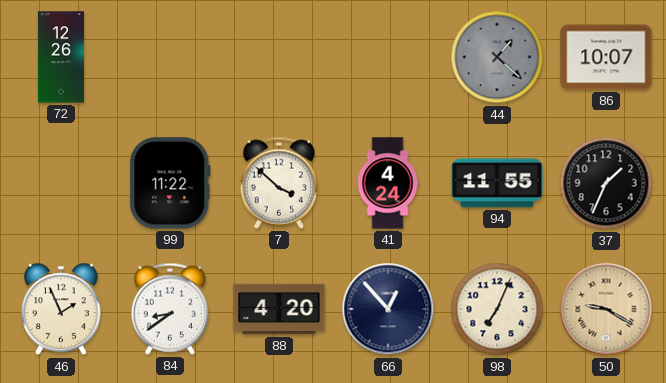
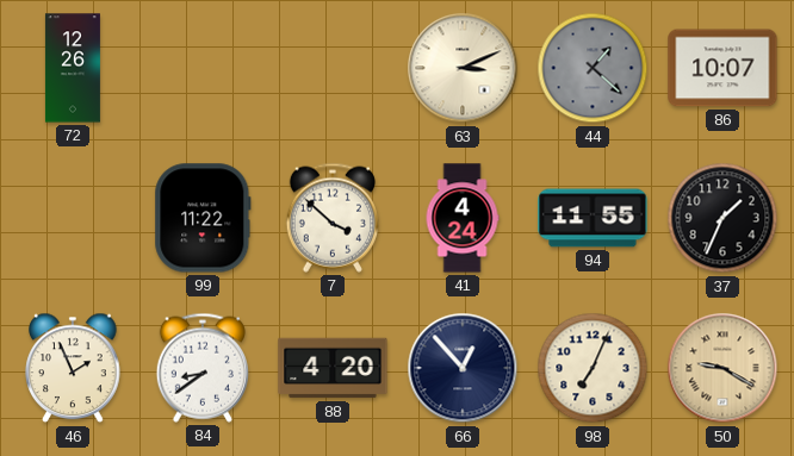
63: none -> 3:11 (463, 68)
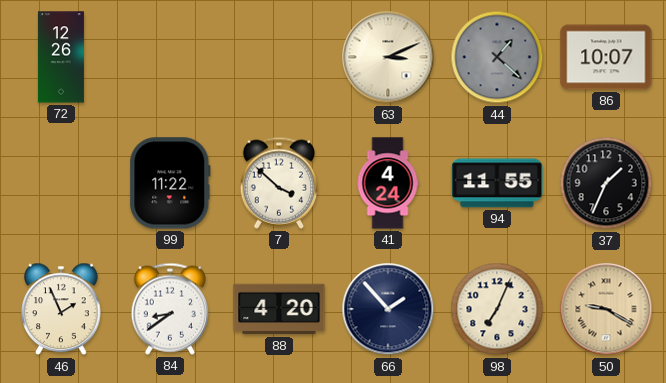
66: 12:53 -> 1:53 (388, 309)
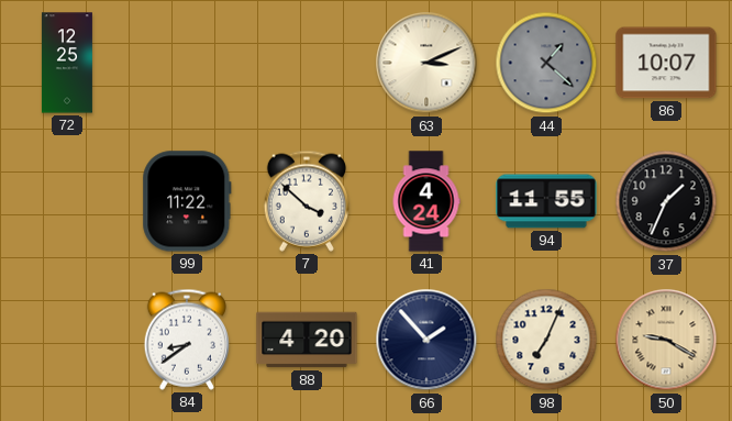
72: 12:26 -> 12:25 (67, 63)
46: 1:56 -> none (61, 309)
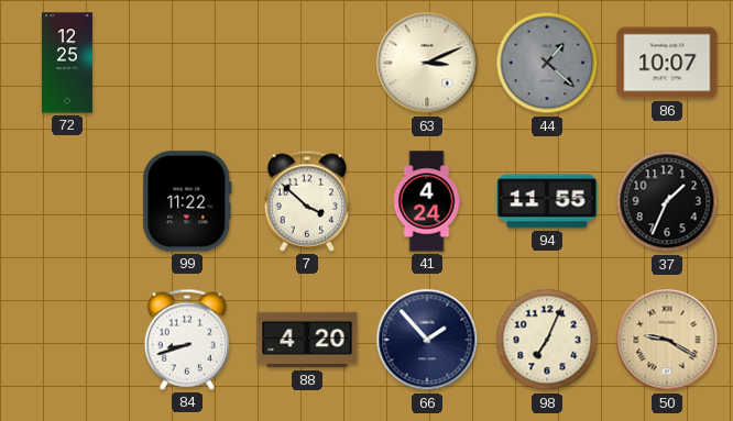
84: 8:39 -> 8:42 (187, 340)
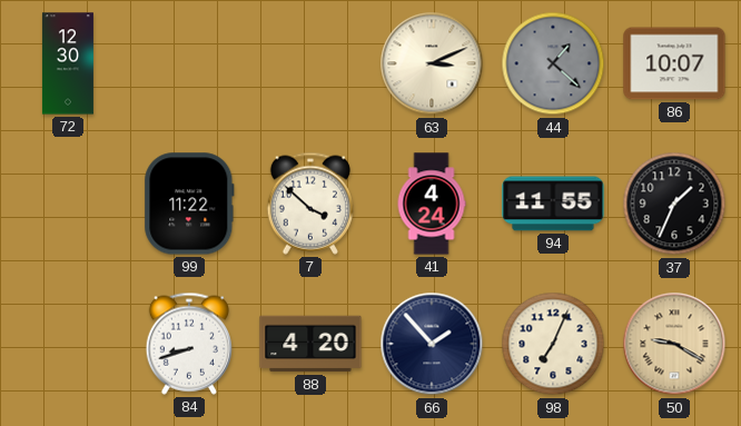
72: 12:25 -> 12:30 (68, 63)
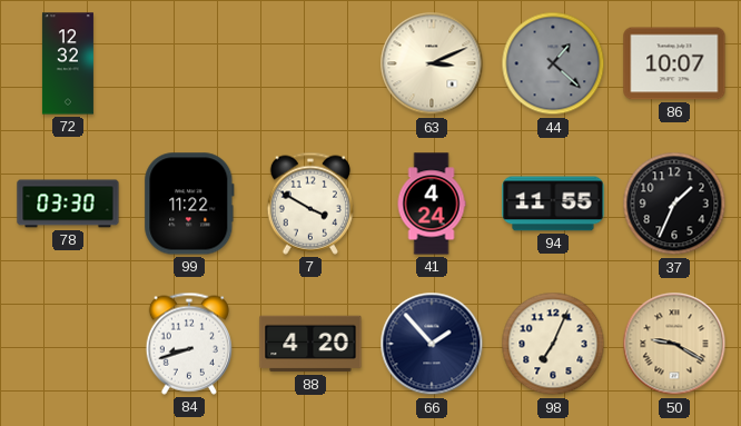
72: 12:30 -> 12:32 (68, 63)
78: none -> 03:30 (68, 204)
7: 3:52 -> 3:50 (310, 204)
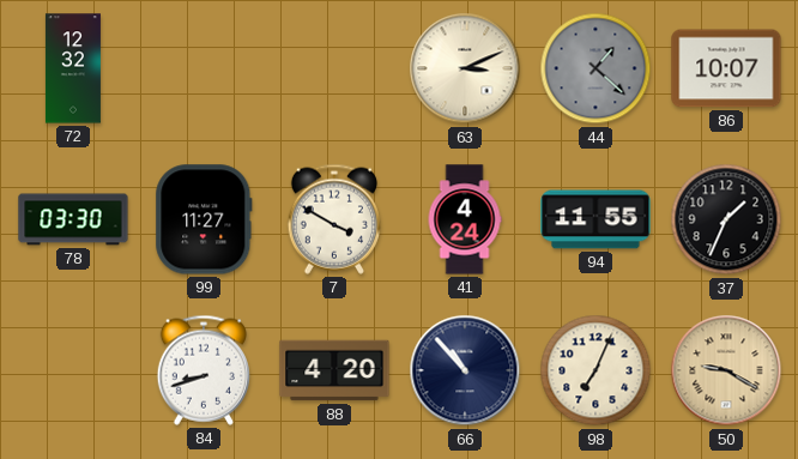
99: 11:22 -> 11:27 (204, 219)
66: 1:53 -> 10:53 (465, 370)
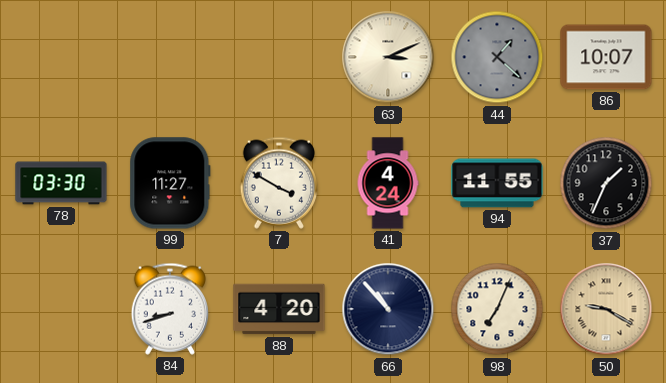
72: 12:32 -> none (73, 68)
